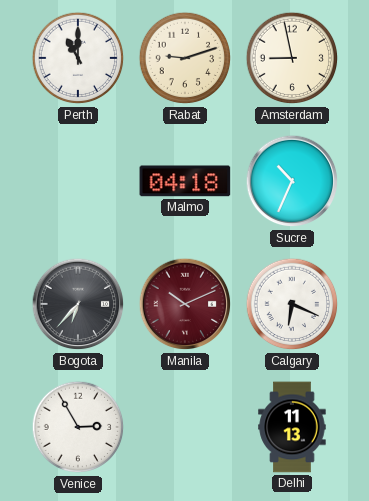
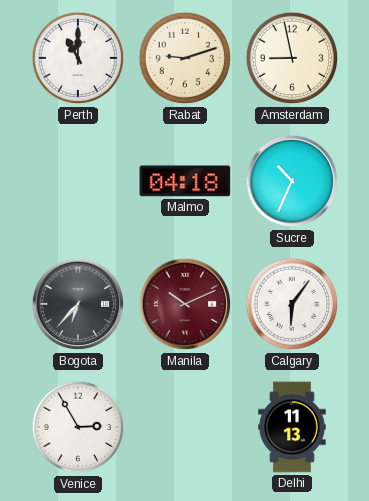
Calgary: 6:19 -> 6:06 (292, 304)
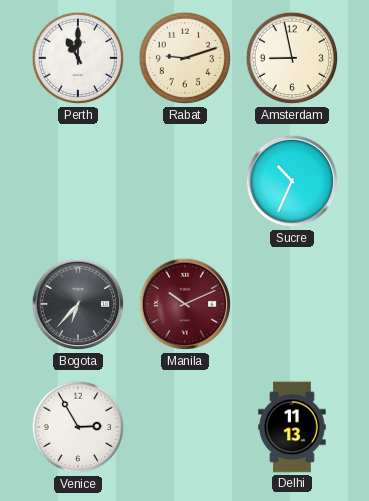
Malmo: 04:18 -> none (185, 181)
Calgary: 6:06 -> none (292, 304)
